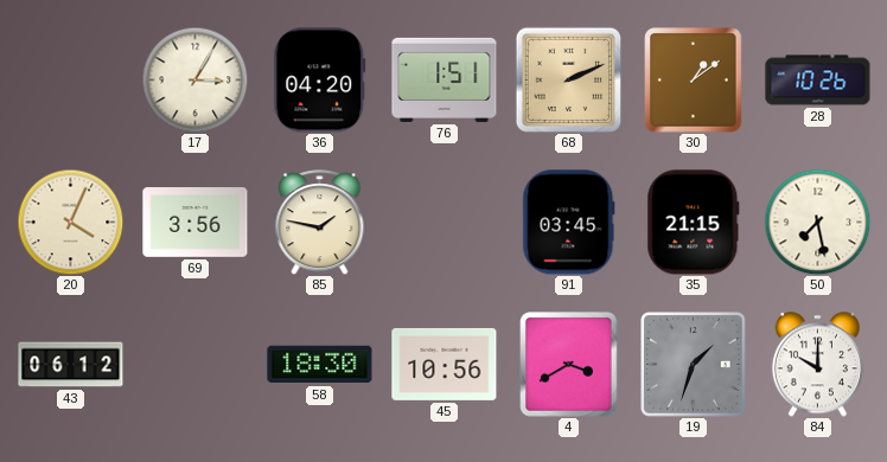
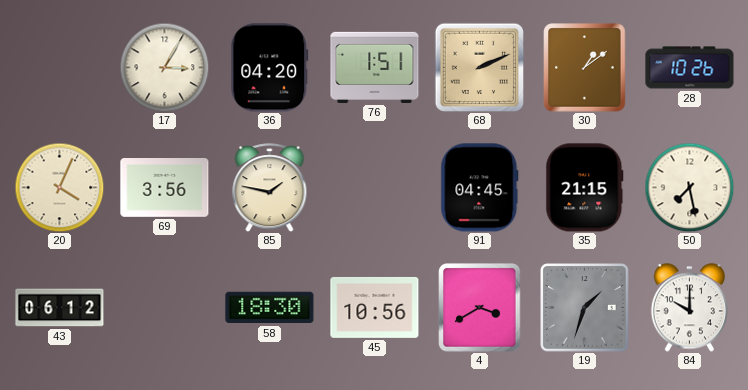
91: 03:45 -> 04:45 (480, 188)
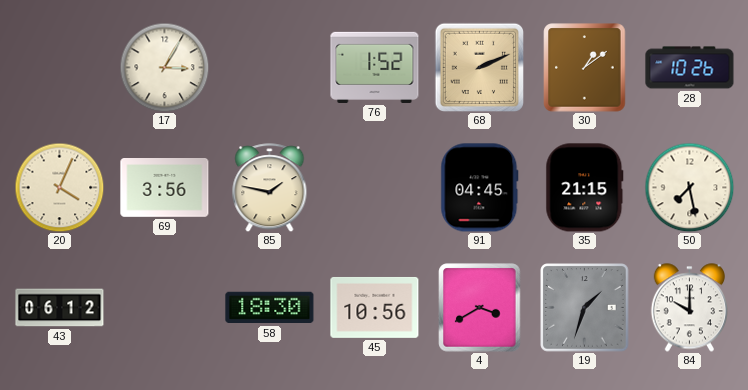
36: 04:20 -> none (270, 68)
76: 1:51 -> 1:52 (375, 67)
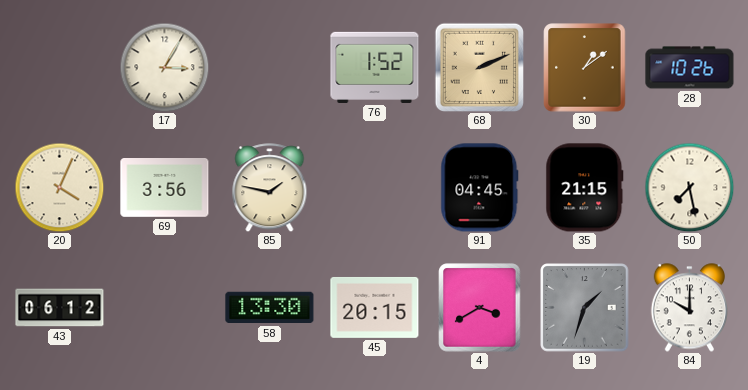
58: 18:30 -> 13:30 (270, 308)
45: 10:56 -> 20:15 (375, 307)
